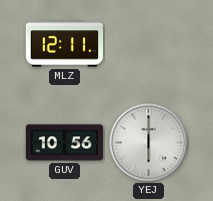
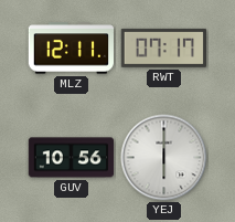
RWT: none -> 07:17 (163, 47)
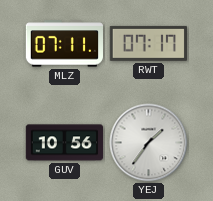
MLZ: 12:11 -> 07:11 (64, 44)
YEJ: 6:00 -> 1:36 (149, 143)
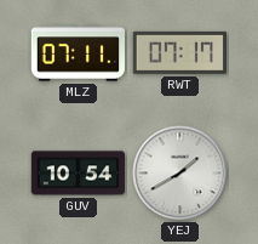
GUV: 10:56 -> 10:54 (79, 174)
YEJ: 1:36 -> 1:40 (180, 174)
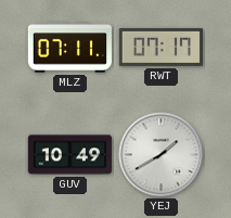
GUV: 10:54 -> 10:49 (70, 155)
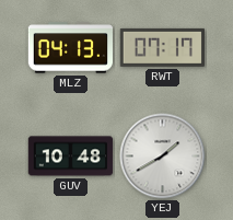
MLZ: 07:11 -> 04:13 (70, 48)
GUV: 10:49 -> 10:48 (71, 157)
